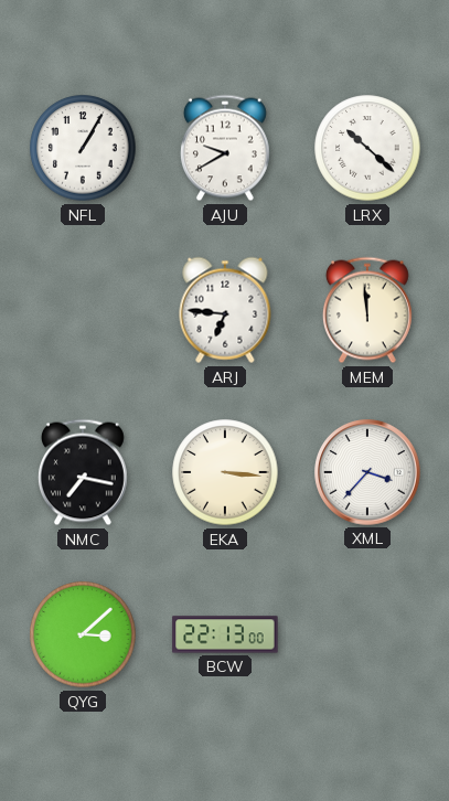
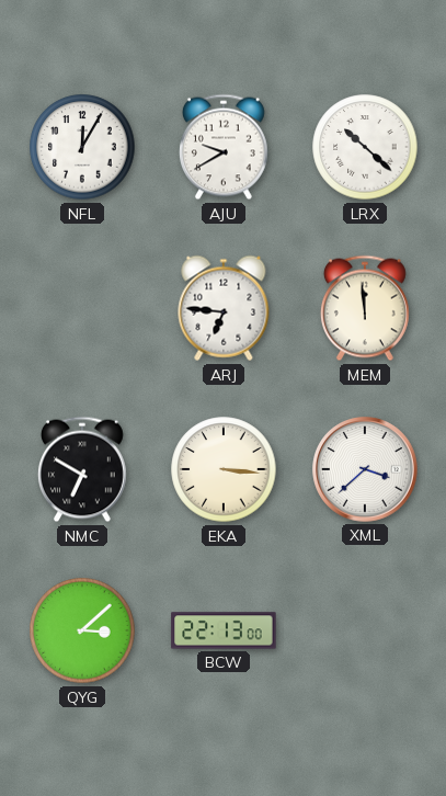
NFL: 1:05 -> 12:05 (82, 147)
NMC: 7:17 -> 6:50 (82, 469)
XML: 3:37 -> 3:38 (365, 469)
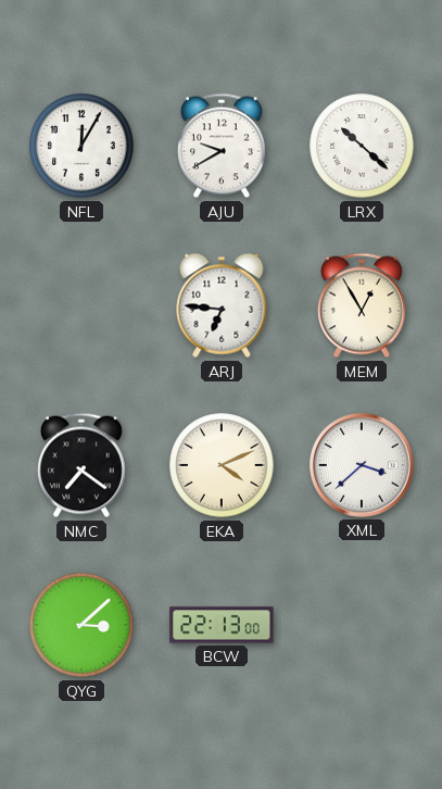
MEM: 11:59 -> 12:55 (362, 305)
NMC: 6:50 -> 7:21 (81, 465)
EKA: 3:16 -> 4:11 (222, 465)
